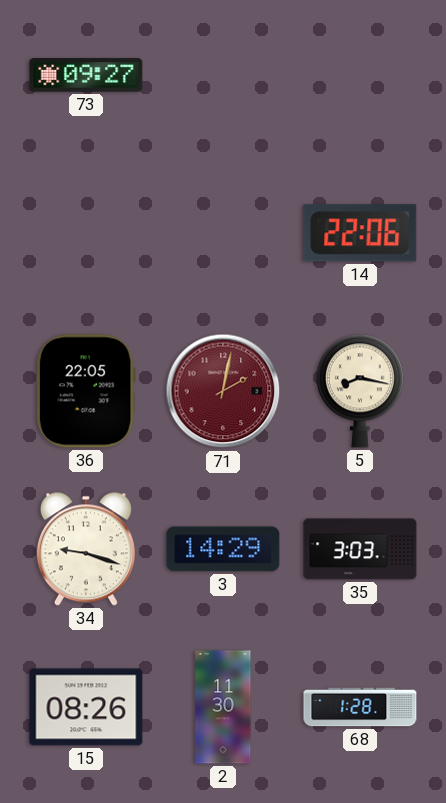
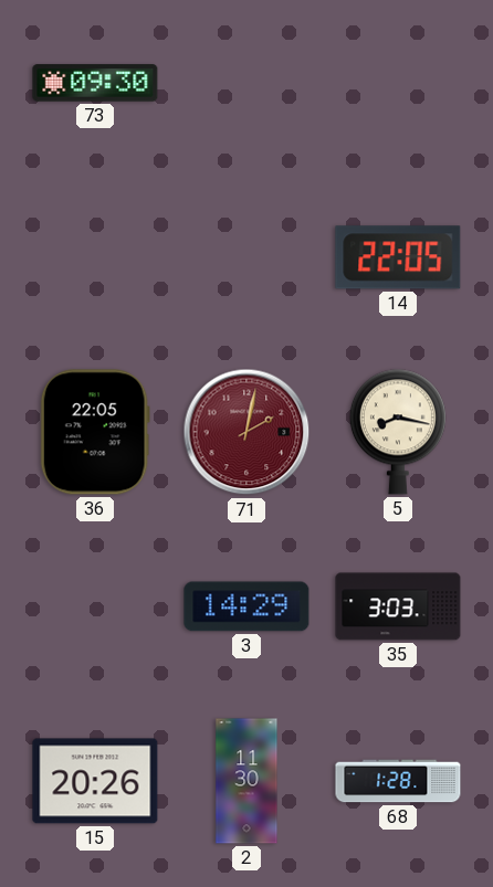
73: 09:27 -> 09:30 (95, 83)
14: 22:06 -> 22:05 (398, 257)
34: 9:18 -> none (86, 549)
15: 08:26 -> 20:26 (95, 781)
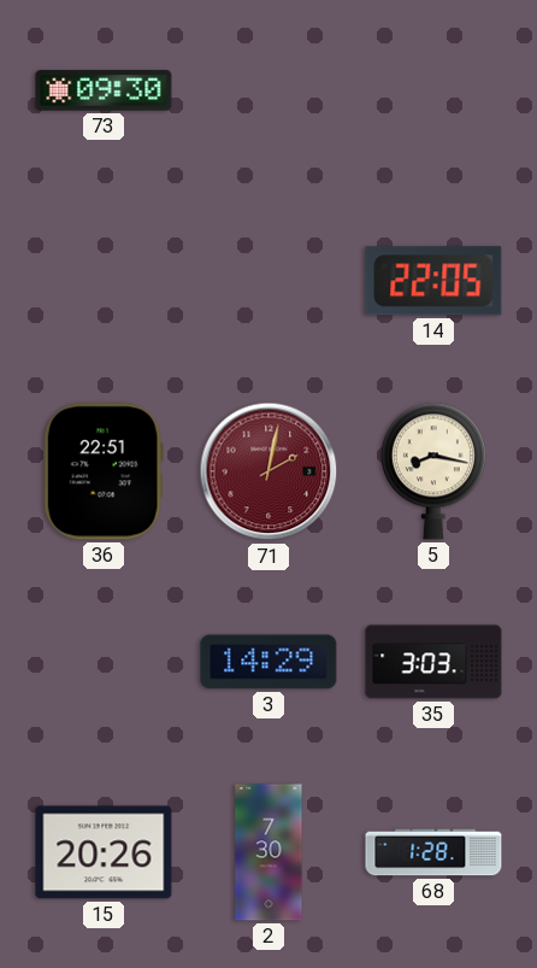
36: 22:05 -> 22:51 (104, 471)
2: 11:30 -> 7:30 (268, 852)
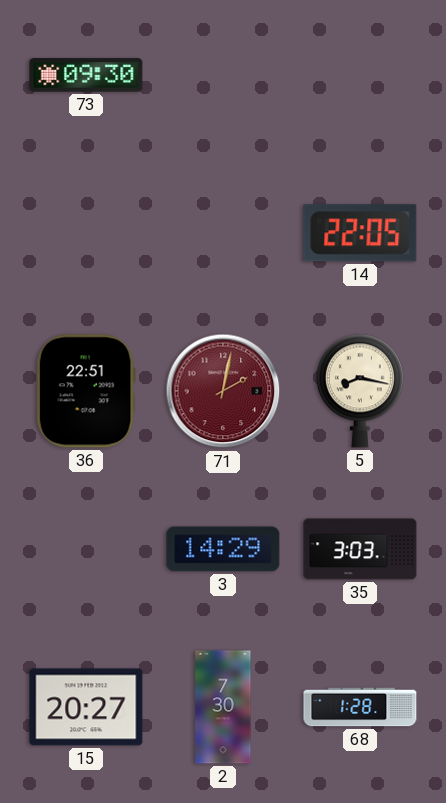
15: 20:26 -> 20:27 (86, 707)
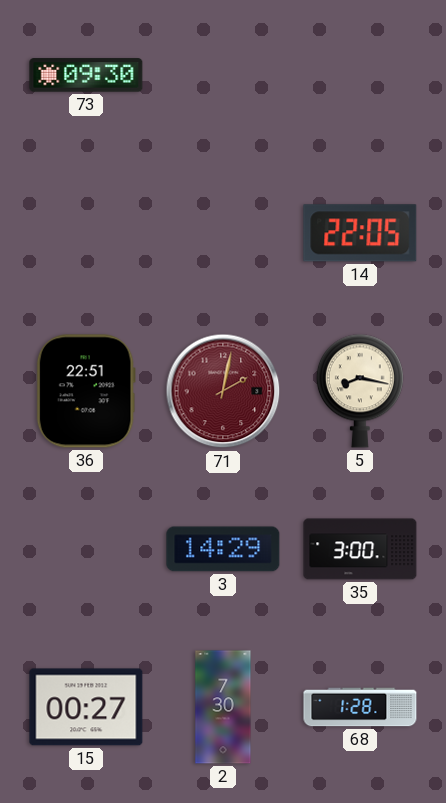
35: 3:03 -> 3:00 (360, 549)
15: 20:27 -> 00:27 (86, 707)
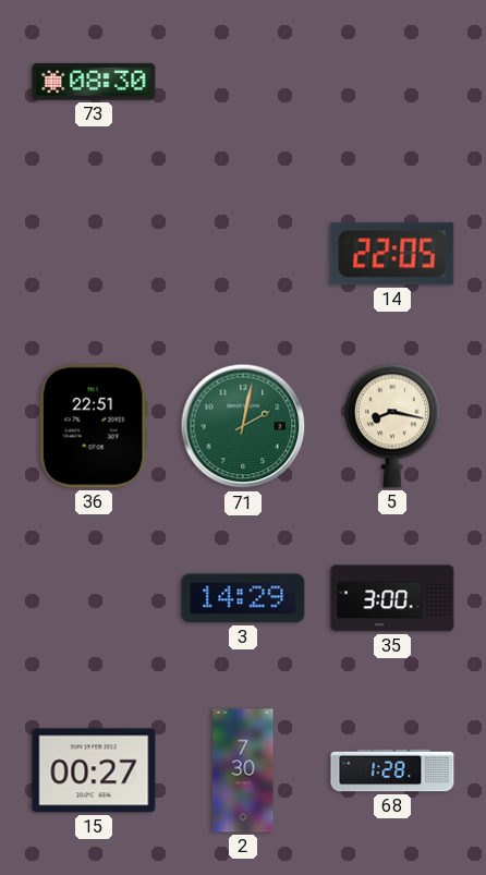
73: 09:30 -> 08:30 (94, 82)
71 dial: burgundy -> green (243, 426)
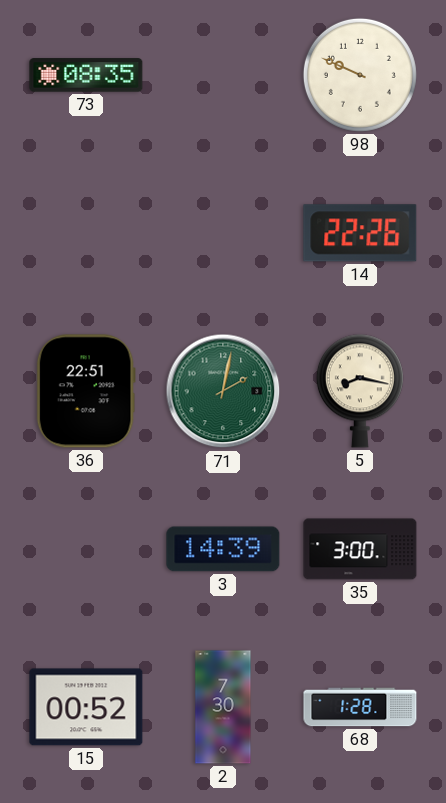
73: 08:30 -> 08:35 (86, 75)
98: none -> 9:49 (360, 75)
14: 22:05 -> 22:26 (360, 233)
3: 14:29 -> 14:39 (223, 549)
15: 00:27 -> 00:52 (86, 707)
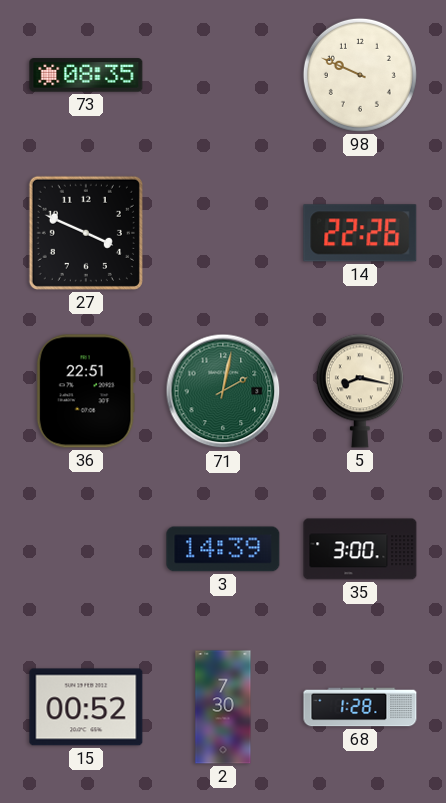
27: none -> 3:49 (86, 233)
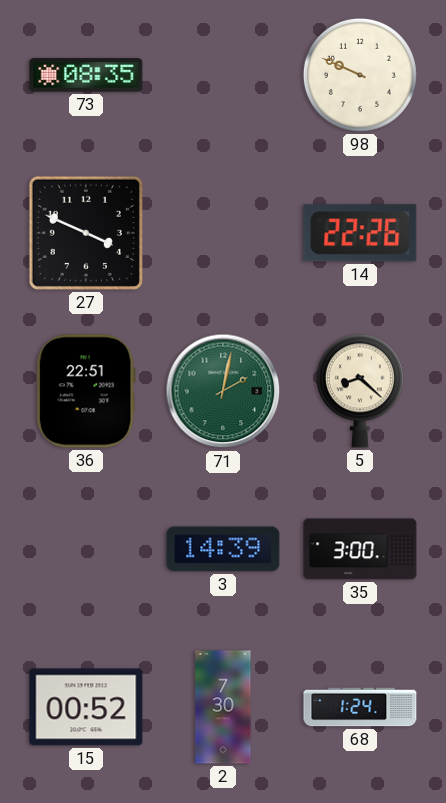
5: 8:17 -> 8:22 (360, 391)
68: 1:28 -> 1:24 (360, 707)
